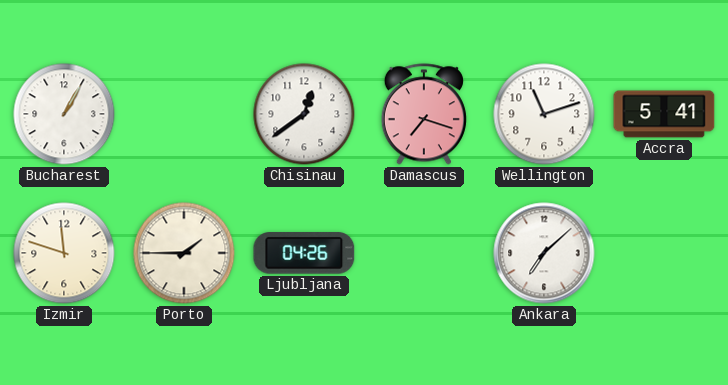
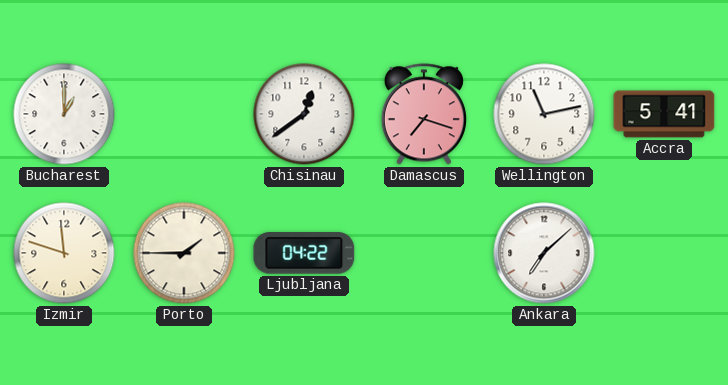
Bucharest: 1:05 -> 1:00 (64, 114)
Wellington: 11:12 -> 11:13 (544, 114)
Ljubljana: 04:26 -> 04:22 (304, 253)
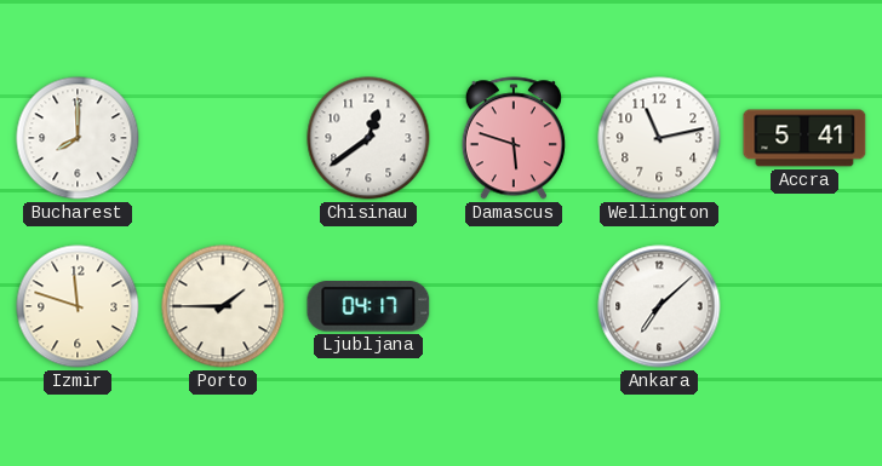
Bucharest: 1:00 -> 8:00 (78, 138)
Damascus: 7:18 -> 5:48 (514, 138)
Ljubljana: 04:22 -> 04:17 (368, 306)
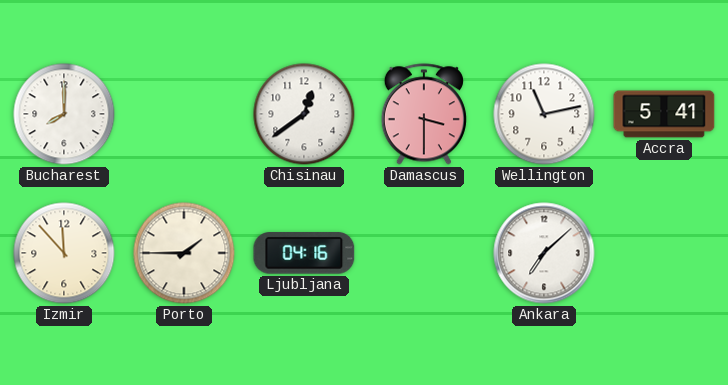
Damascus: 5:48 -> 3:30 (424, 114)
Izmir: 11:48 -> 11:53 (64, 253)
Ljubljana: 04:17 -> 04:16 (304, 253)
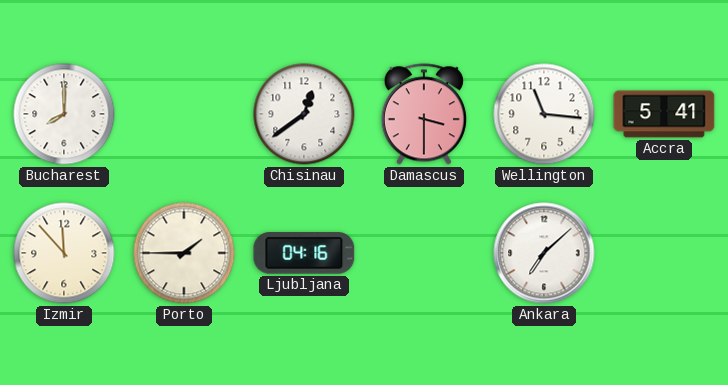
Wellington: 11:13 -> 11:16 (544, 114)
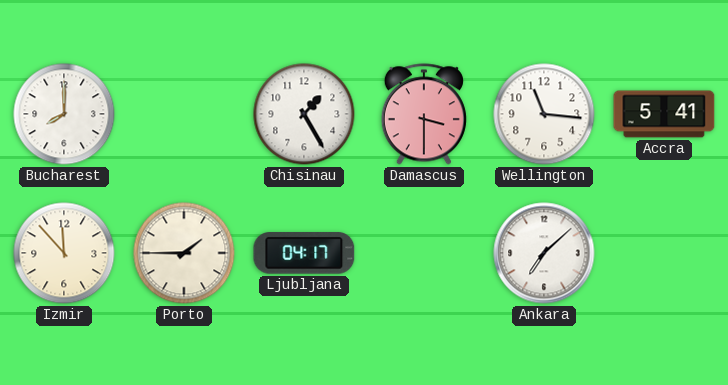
Chisinau: 12:39 -> 1:25 (304, 114)
Ljubljana: 04:16 -> 04:17 (304, 253)
